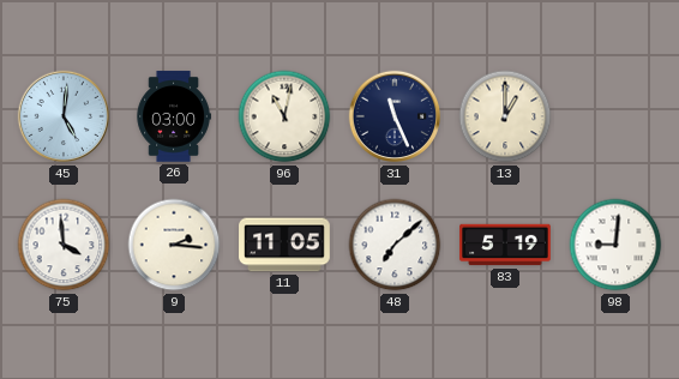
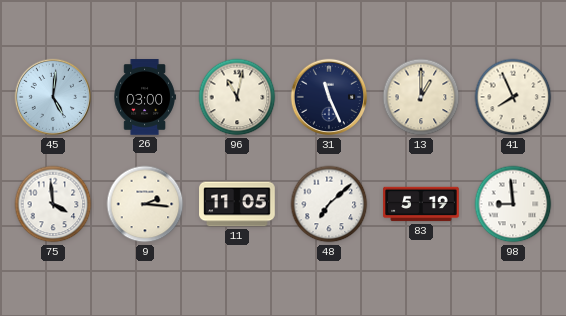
41: none -> 7:56 (513, 97)
98: 9:01 -> 8:59 (513, 204)
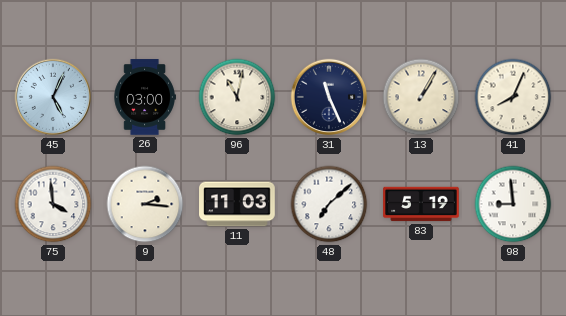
45: 5:01 -> 5:04 (53, 97)
13: 1:00 -> 1:05 (421, 97)
41: 7:56 -> 8:04 (513, 97)
11: 11:05 -> 11:03 (237, 204)
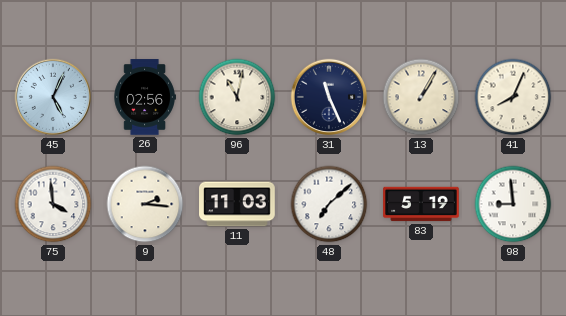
26: 03:00 -> 02:56 (145, 97)
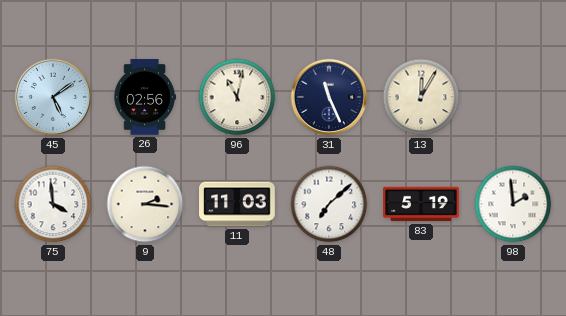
45: 5:04 -> 5:09 (53, 97)
13: 1:05 -> 12:05 (421, 97)
41: 8:04 -> none (513, 97)
98: 8:59 -> 1:59 (513, 204)
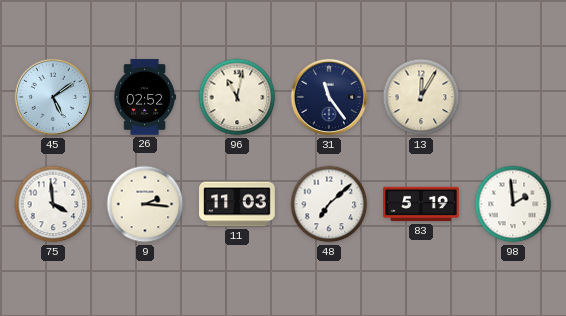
26: 02:56 -> 02:52 (145, 97)
31: 11:26 -> 11:24 (329, 97)
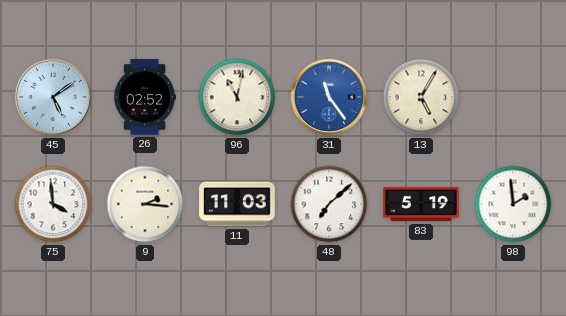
31 dial: navy -> blue (329, 97)
13: 12:05 -> 5:05 (421, 97)
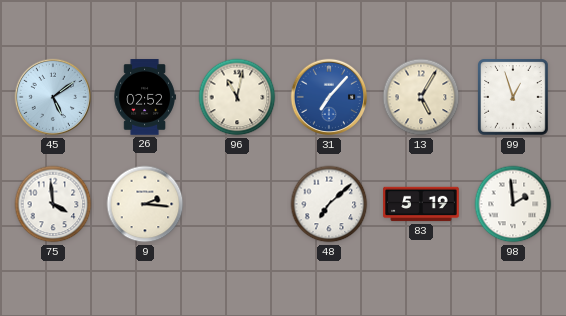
31: 11:24 -> 7:07 (329, 97)
99: none -> 12:57 (513, 97)
11: 11:03 -> none (237, 204)
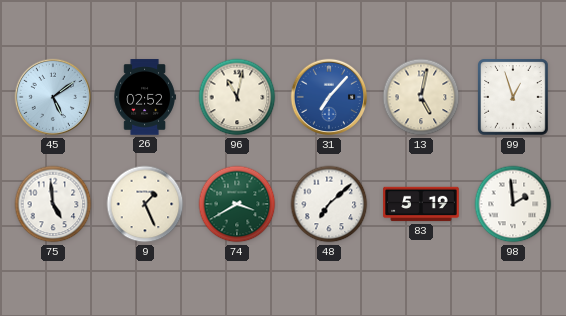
13: 5:05 -> 5:02 (421, 97)
75: 3:59 -> 4:59 (53, 204)
9: 2:16 -> 1:26 (145, 204)
74: none -> 3:40 (237, 204)
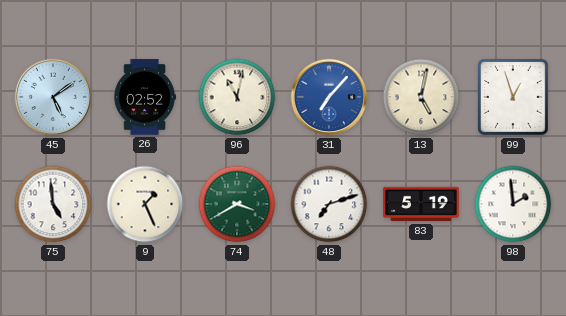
48: 7:08 -> 7:12 (329, 204)
